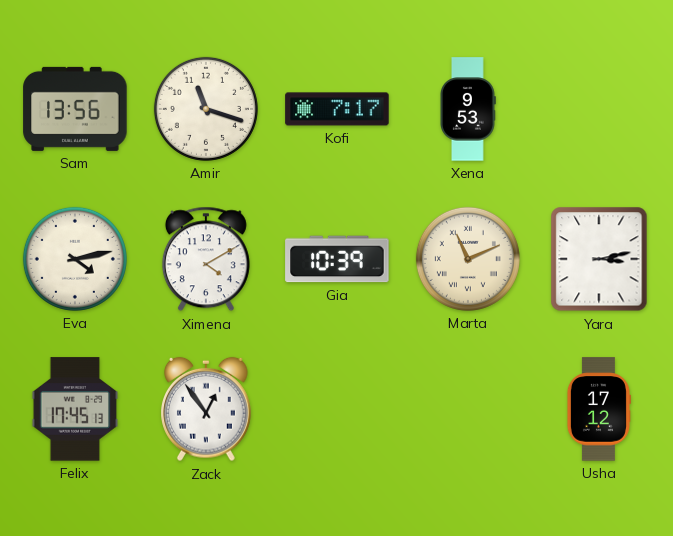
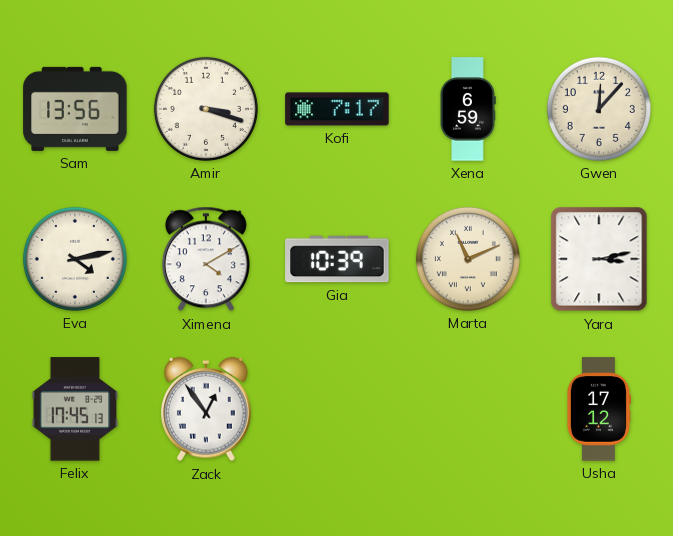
Amir: 11:18 -> 3:18 (206, 109)
Xena: 9:53 -> 6:59 (468, 109)
Gwen: none -> 12:07 (599, 109)
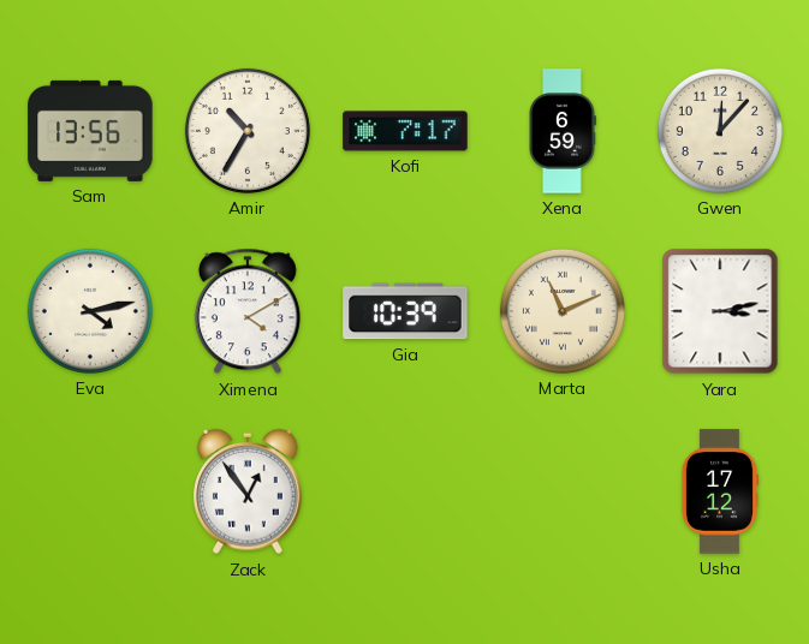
Amir: 3:18 -> 10:35 (248, 131)
Felix: 17:45 -> none (75, 409)
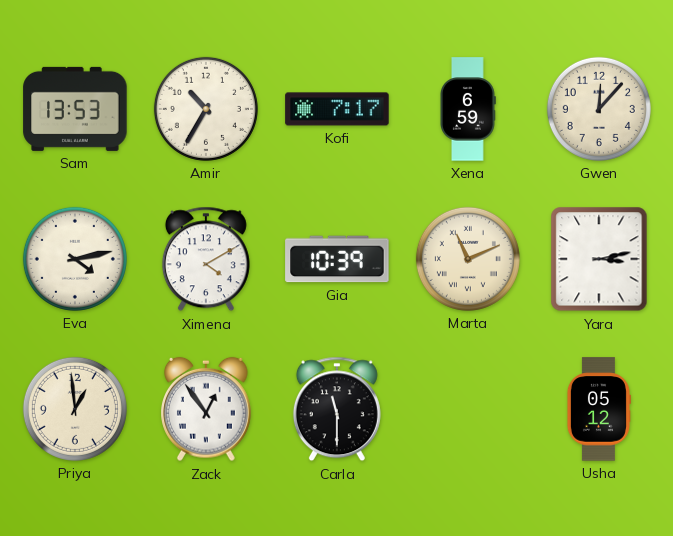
Sam: 13:56 -> 13:53 (75, 109)
Priya: none -> 12:59 (75, 409)
Carla: none -> 11:30 (337, 409)
Usha: 17:12 -> 05:12 (598, 409)
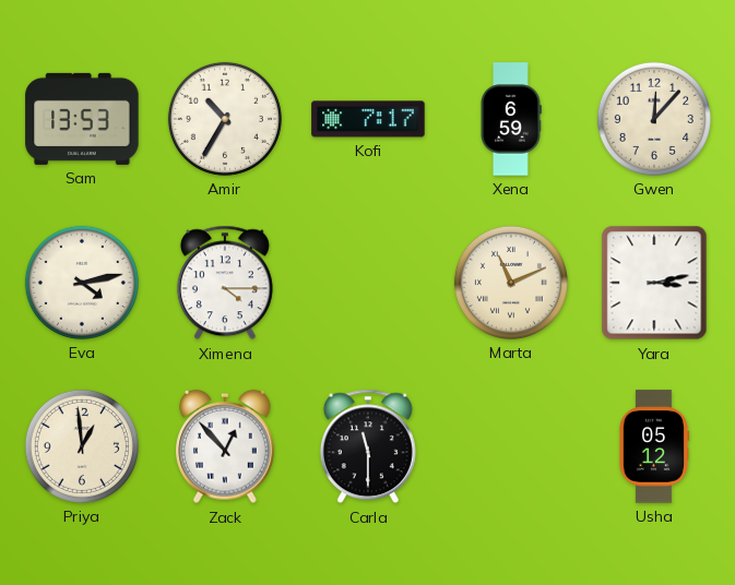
Ximena: 4:10 -> 4:15 (225, 283)
Gia: 10:39 -> none (337, 259)
Zack: 12:54 -> 12:53 (226, 446)
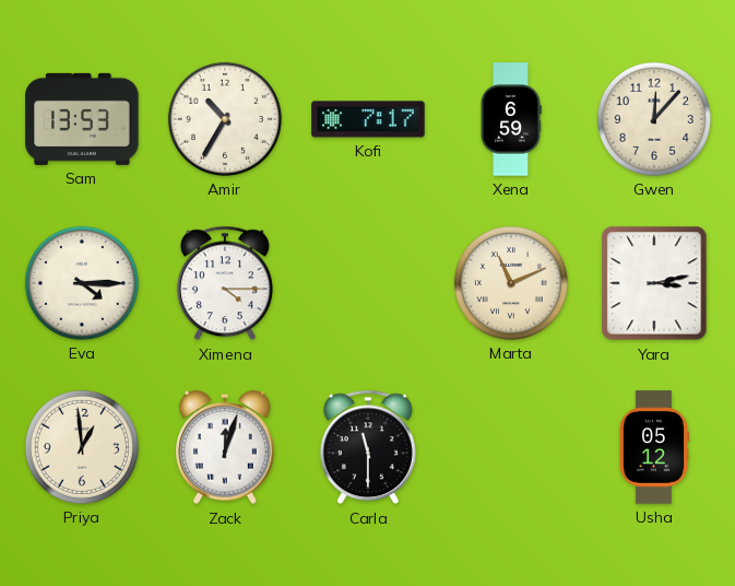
Eva: 4:13 -> 4:15 (82, 283)
Zack: 12:53 -> 12:03 (226, 447)
